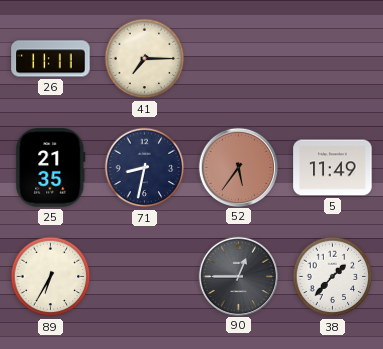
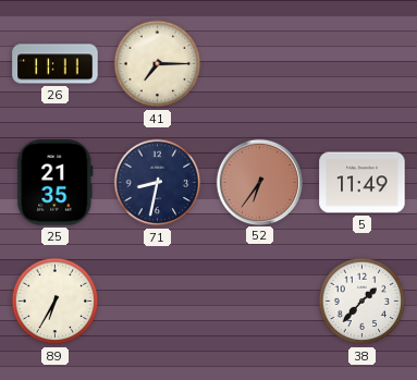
52: 5:36 -> 6:36 (259, 182)
90: 12:45 -> none (238, 276)
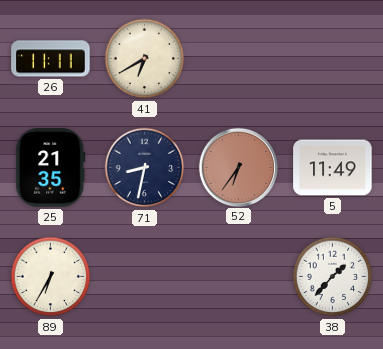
41: 7:15 -> 6:40 (145, 59)
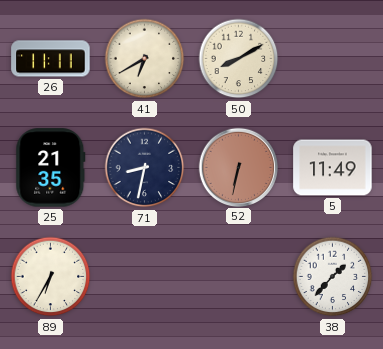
50: none -> 8:10 (239, 59)
52: 6:36 -> 6:32 (238, 167)
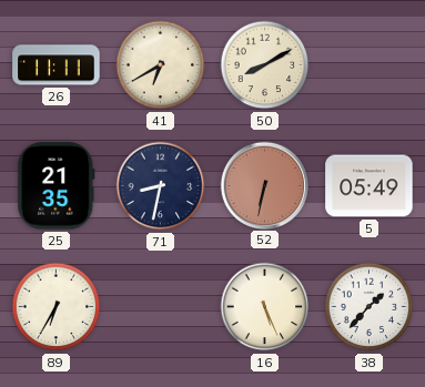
5: 11:49 -> 05:49 (370, 186)
16: none -> 5:26 (265, 307)
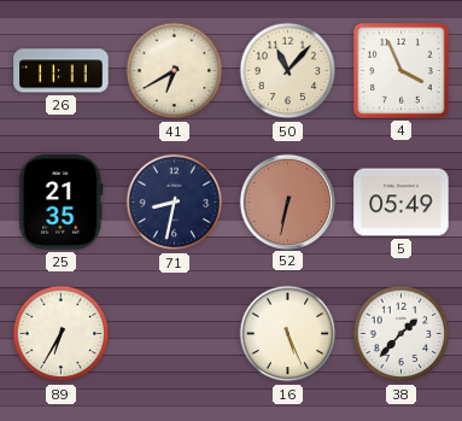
50: 8:10 -> 11:07 (288, 71)
4: none -> 3:56 (402, 71)
